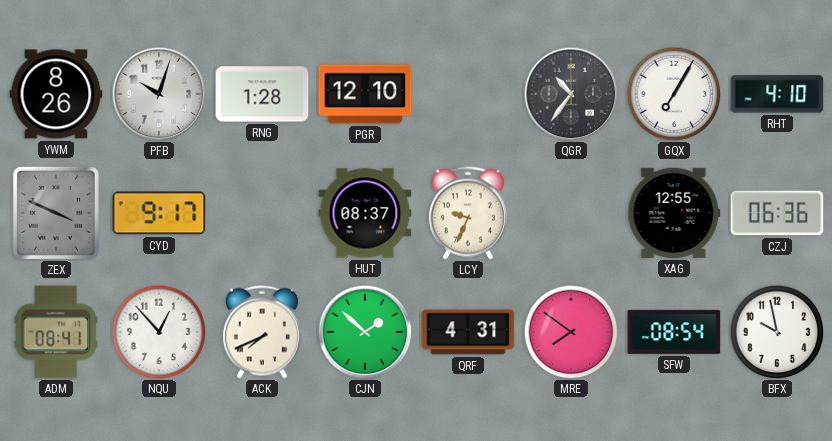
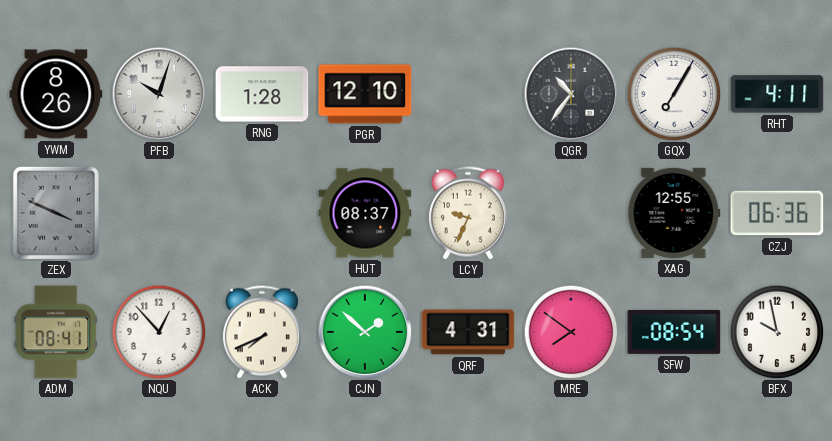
RHT: 4:10 -> 4:11 (777, 94)
CYD: 9:17 -> none (159, 213)
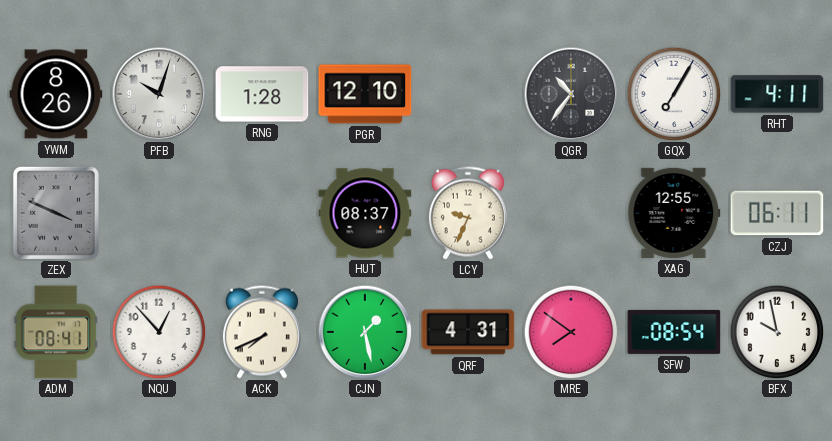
CZJ: 06:36 -> 06:11 (777, 213)
CJN: 1:52 -> 1:28 (365, 332)
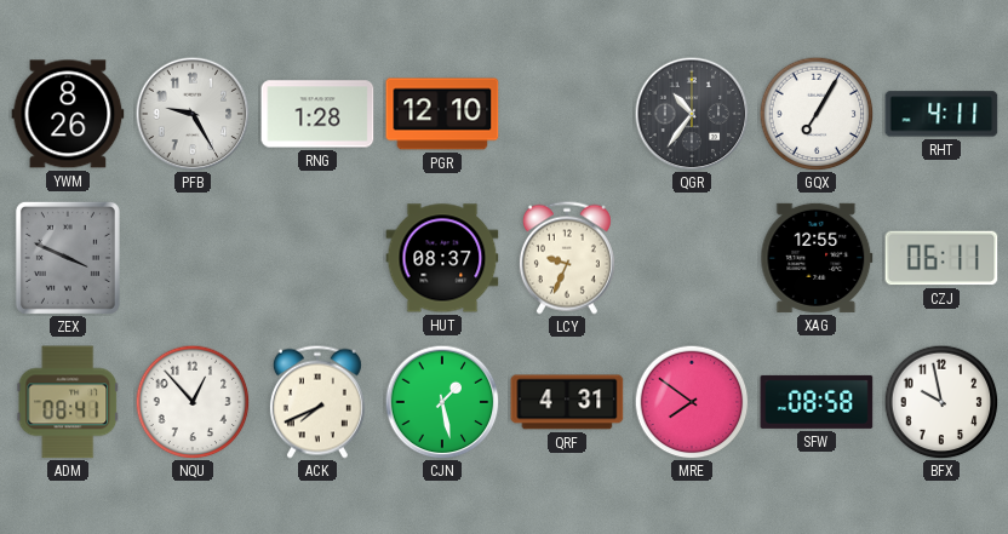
PFB: 10:03 -> 9:25 (193, 114)
SFW: 08:54 -> 08:58 (817, 402)
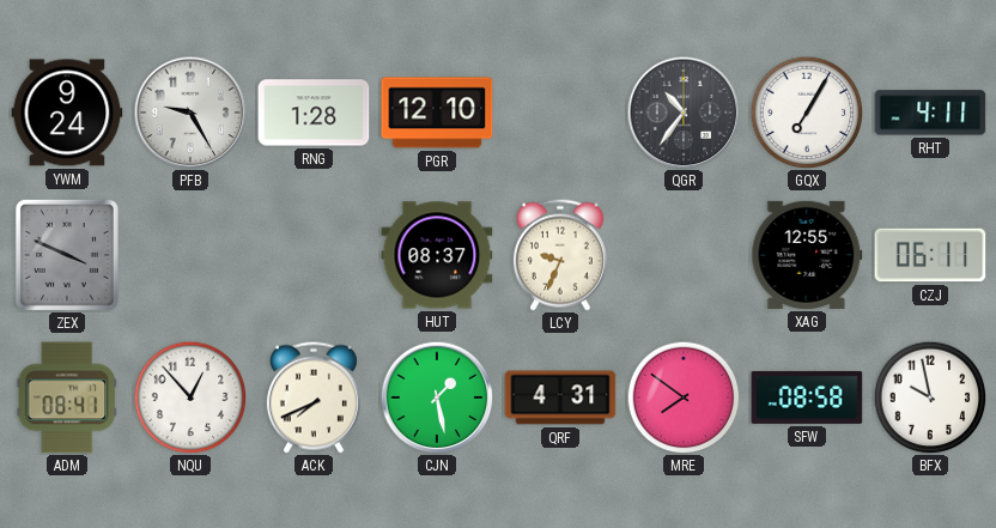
YWM: 8:26 -> 9:24 (67, 113)
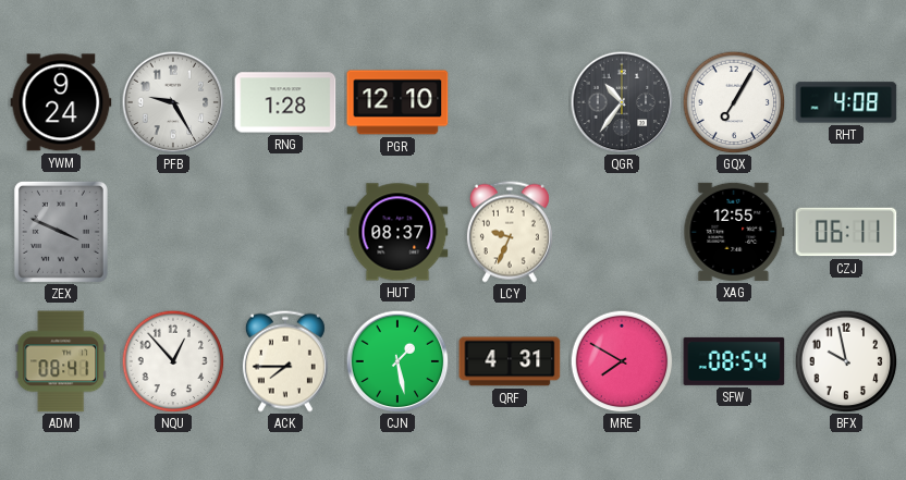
RHT: 4:11 -> 4:08 (846, 102)
ACK: 7:41 -> 7:45 (285, 361)
MRE: 7:51 -> 7:50 (622, 361)
SFW: 08:58 -> 08:54 (734, 361)
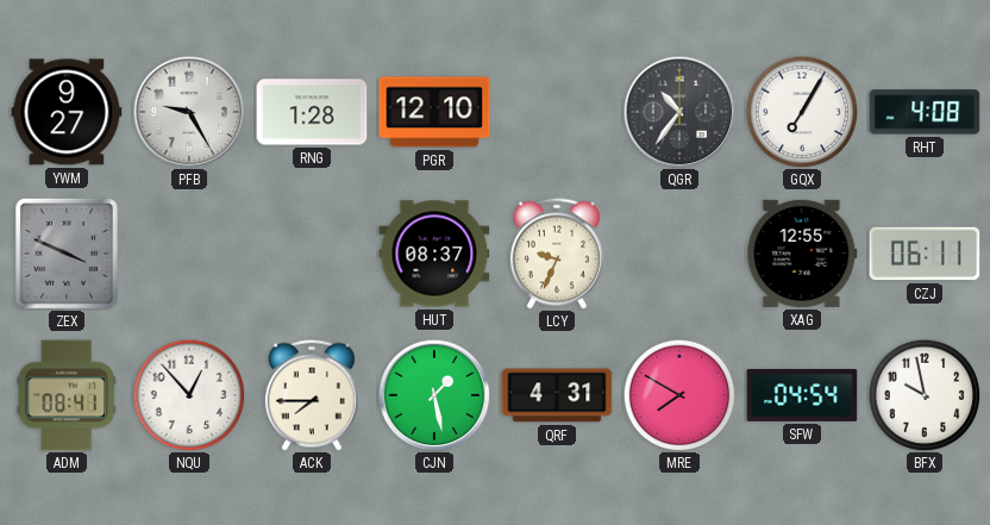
YWM: 9:24 -> 9:27 (67, 112)
SFW: 08:54 -> 04:54 (802, 395)
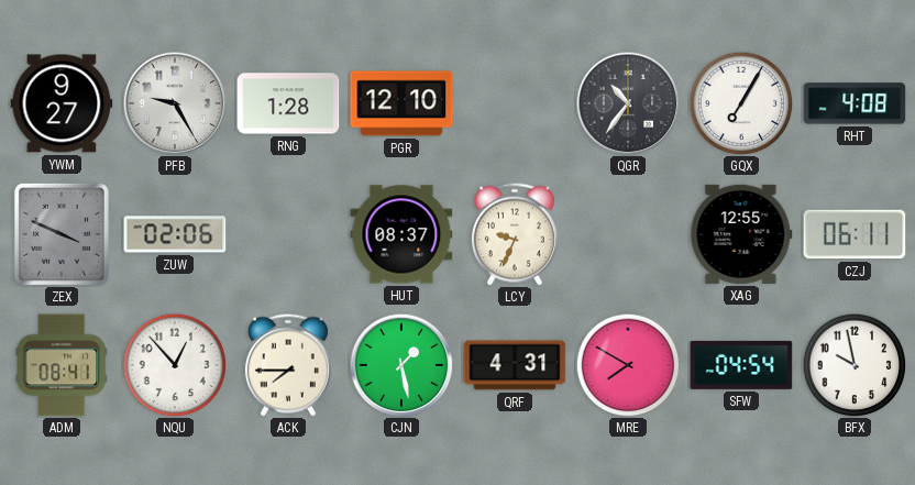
ZUW: none -> 02:06 (175, 234)
